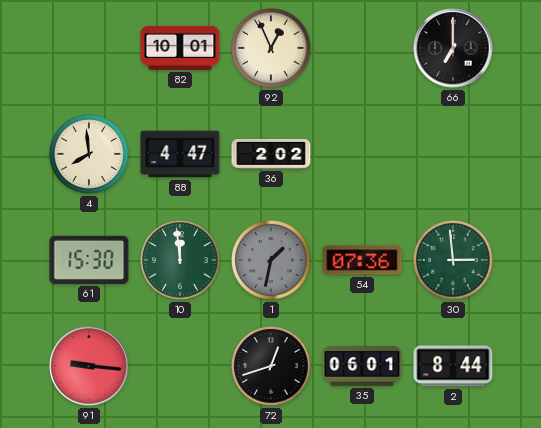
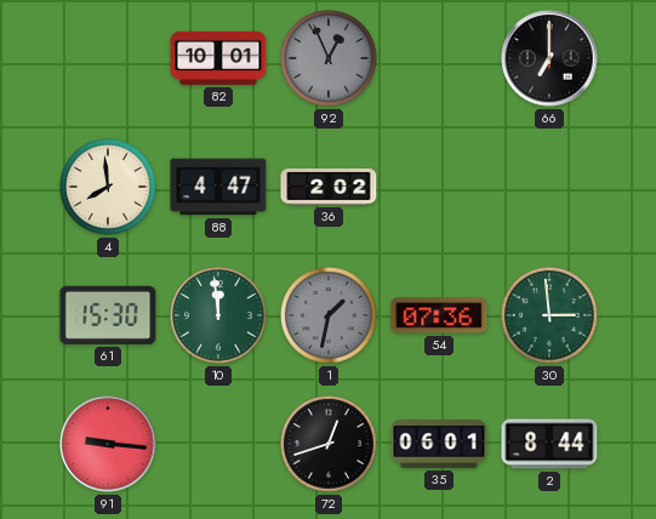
92 dial: cream -> grey (329, 58)
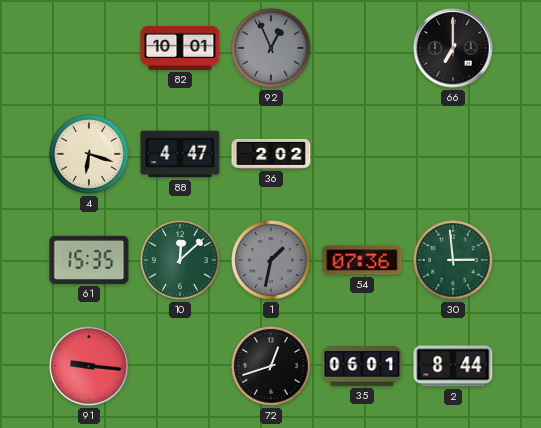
4: 7:59 -> 6:18 (89, 154)
61: 15:30 -> 15:35 (89, 260)
10: 11:59 -> 12:08 (180, 260)
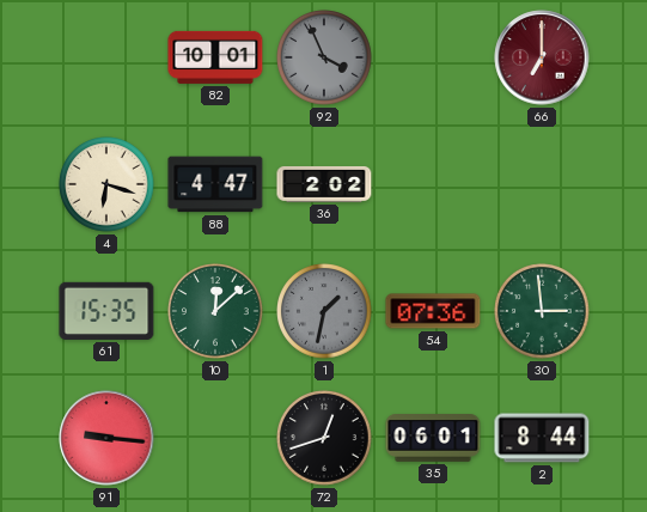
92: 12:56 -> 3:56 (324, 57)
66 dial: black -> burgundy (542, 57)
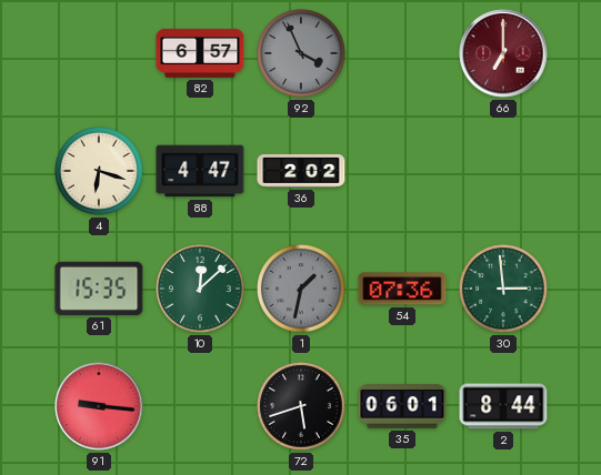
82: 10:01 -> 6:57 (200, 53)
72: 12:42 -> 5:42 (301, 406)
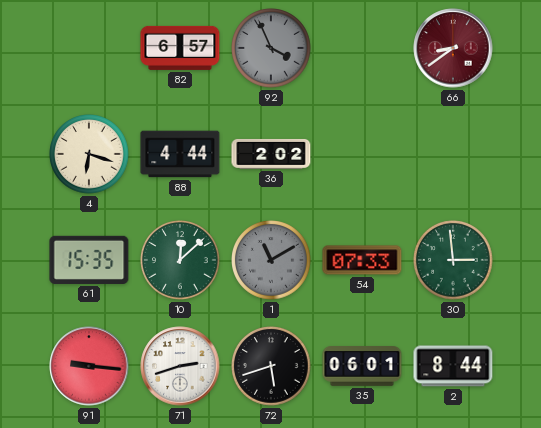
66: 7:00 -> 8:39 (453, 48)
88: 4:47 -> 4:44 (180, 154)
1: 1:32 -> 11:10 (271, 260)
54: 07:36 -> 07:33 (362, 260)
71: none -> 2:42 (180, 366)
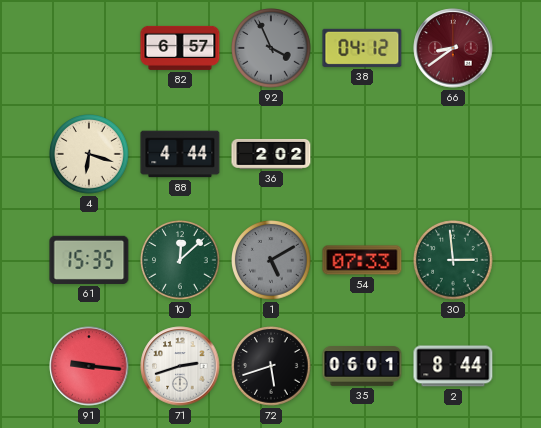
38: none -> 04:12 (362, 48)
1: 11:10 -> 5:10 (271, 260)
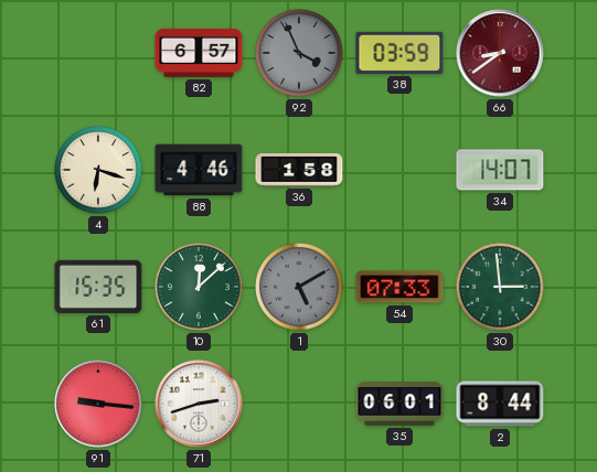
38: 04:12 -> 03:59 (399, 53)
88: 4:44 -> 4:46 (199, 170)
36: 2:02 -> 1:58 (299, 170)
34: none -> 14:07 (500, 170)
72: 5:42 -> none (271, 366)
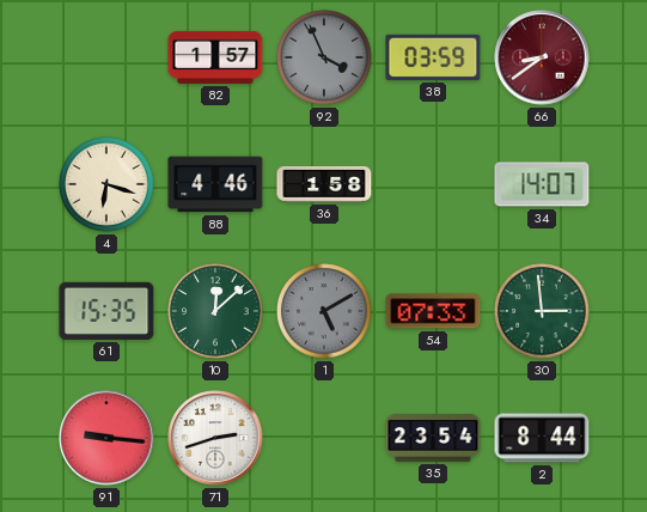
82: 6:57 -> 1:57 (215, 57)
35: 06:01 -> 23:54 (433, 438)
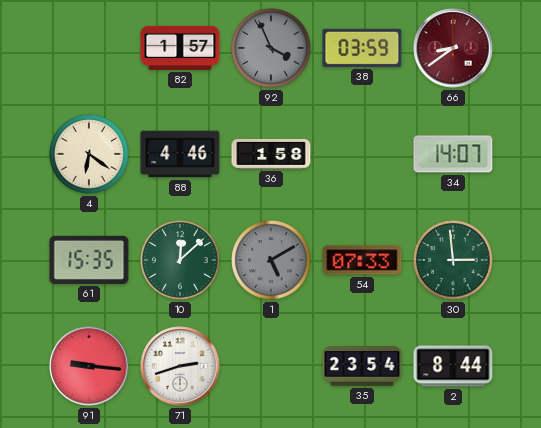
4: 6:18 -> 6:21 (89, 154)
